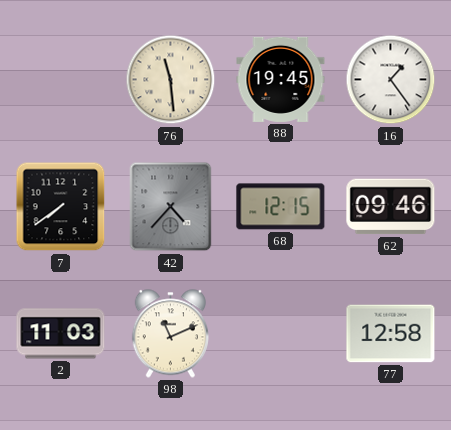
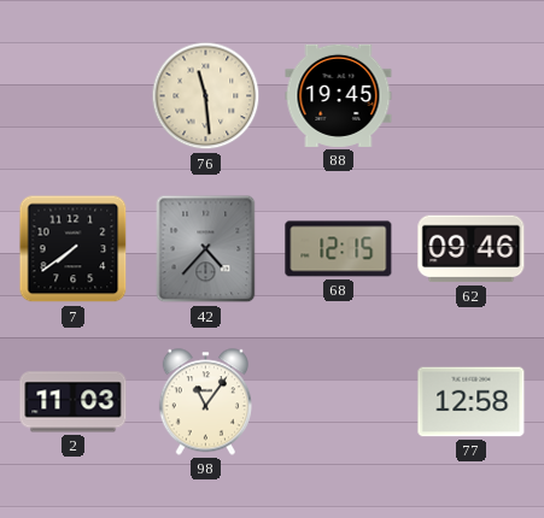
16: 1:24 -> none (391, 80)
98: 11:11 -> 11:06 (205, 402)
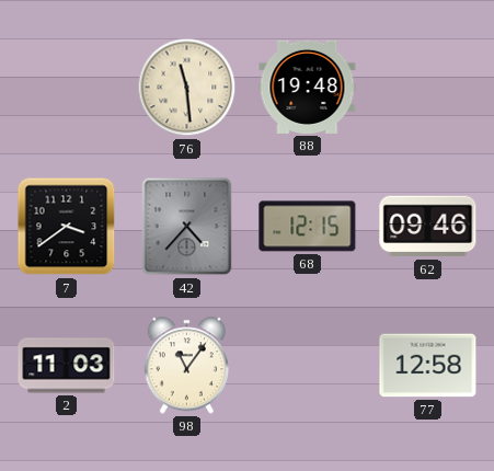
88: 19:45 -> 19:48 (308, 87)
7: 7:39 -> 3:39 (67, 227)
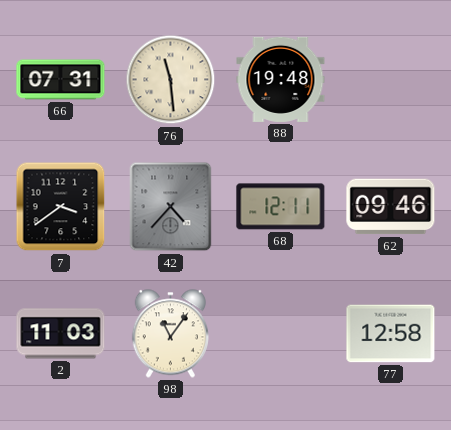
66: none -> 07:31 (61, 80)
68: 12:15 -> 12:11 (281, 207)
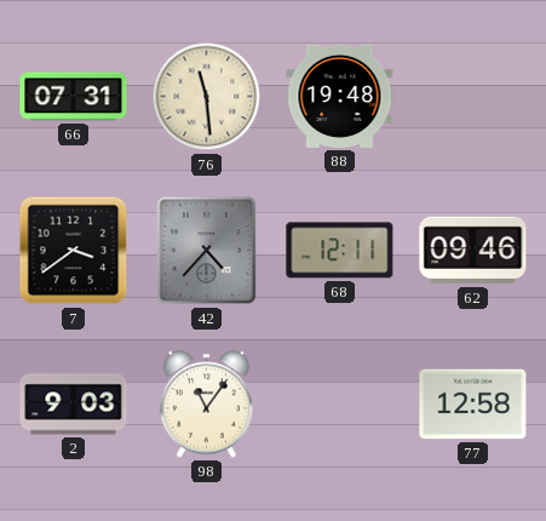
2: 11:03 -> 9:03 (74, 405)
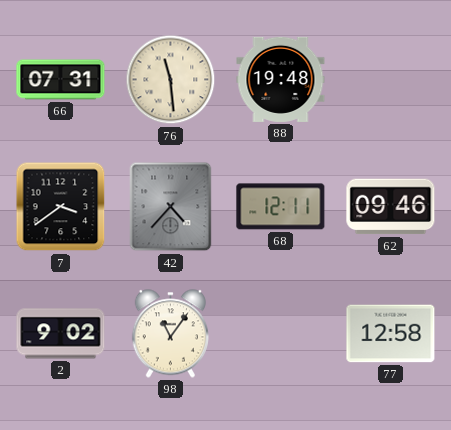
2: 9:03 -> 9:02 (61, 334)
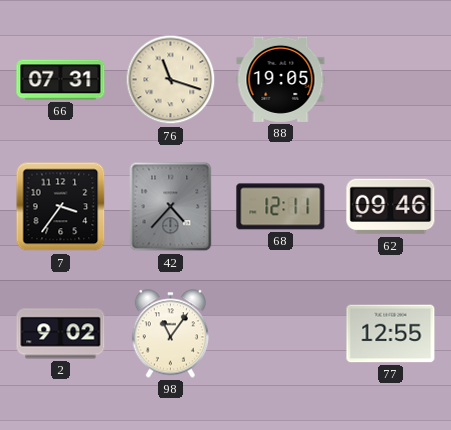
76: 11:29 -> 11:18 (171, 80)
88: 19:48 -> 19:05 (281, 79)
7: 3:39 -> 3:36 (61, 207)
77: 12:58 -> 12:55 (391, 334)
